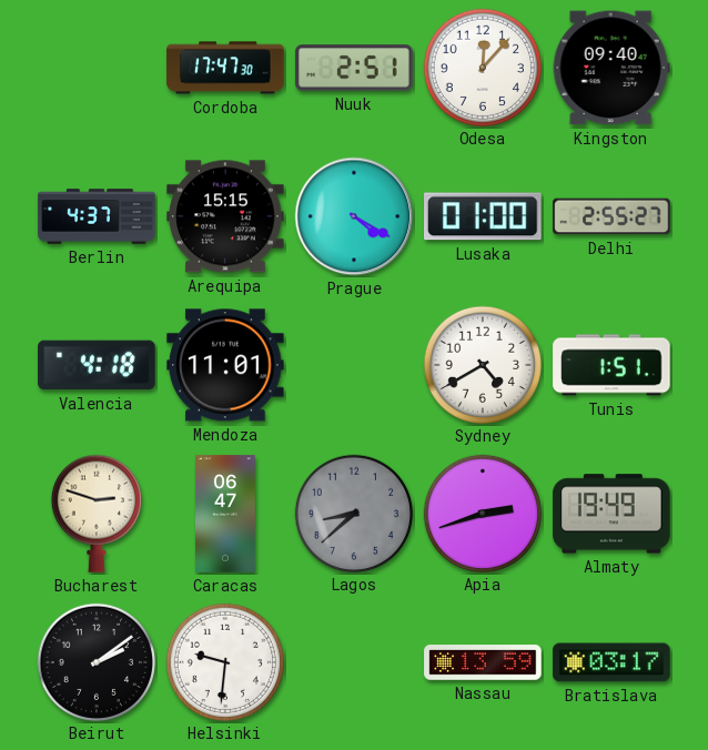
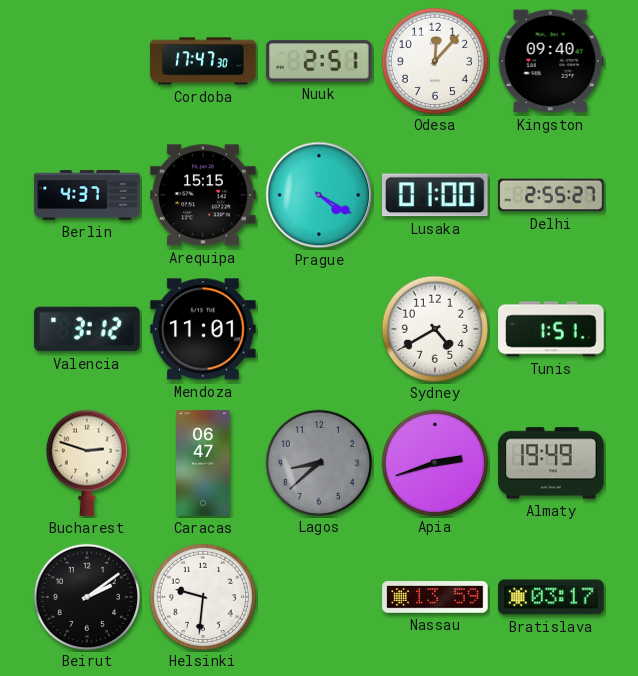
Valencia: 4:18 -> 3:12 (87, 329)
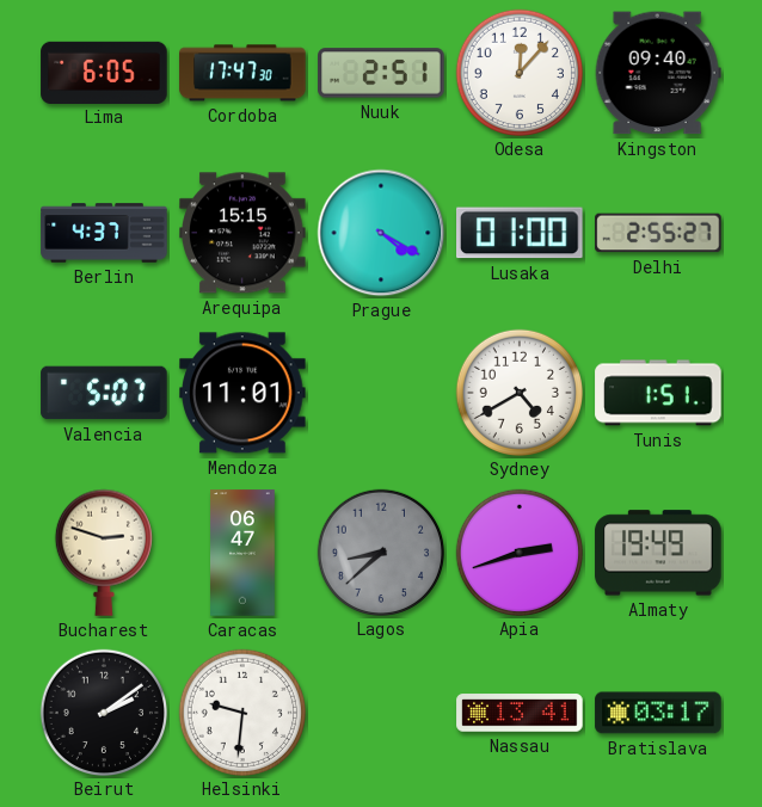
Lima: none -> 6:05 (104, 72)
Valencia: 3:12 -> 5:07 (104, 393)
Nassau: 13:59 -> 13:41 (520, 713)
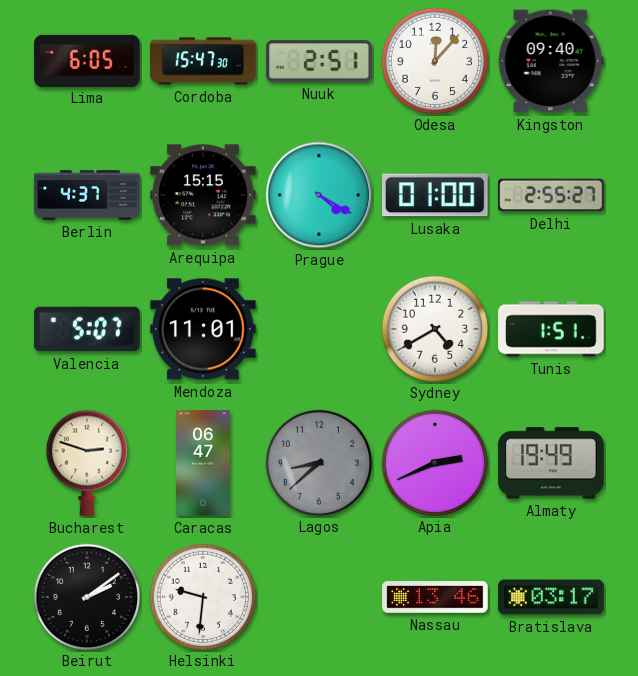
Cordoba: 17:47 -> 15:47 (203, 61)
Apia: 2:42 -> 2:41 (434, 462)
Nassau: 13:41 -> 13:46 (435, 597)
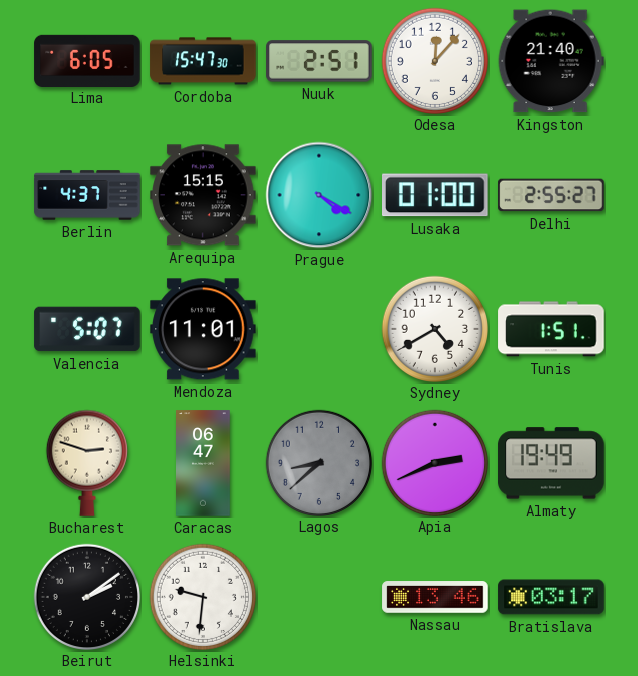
Kingston: 09:40 -> 21:40 (551, 61)
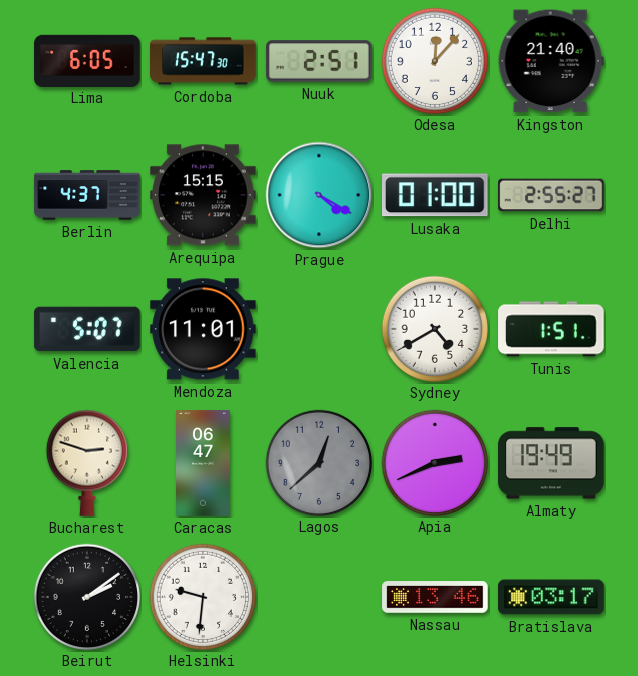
Lagos: 8:38 -> 12:38 (318, 462)
